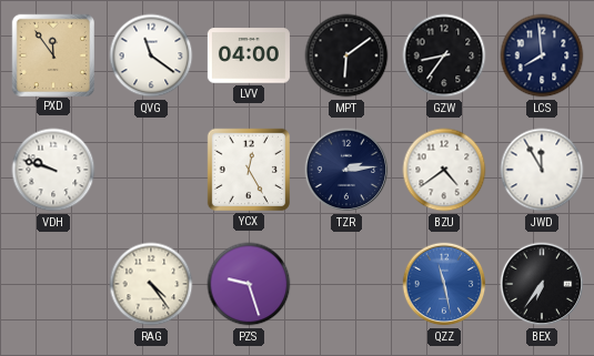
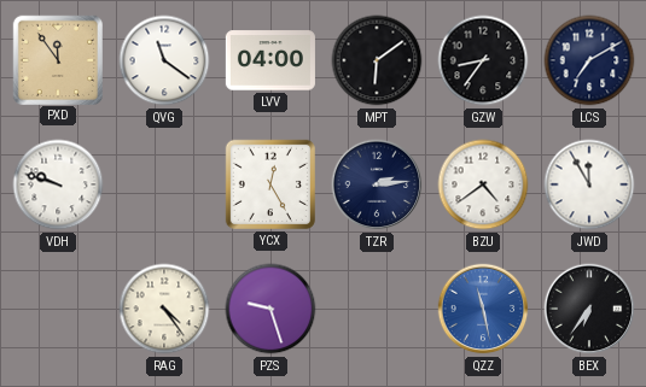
LCS: 7:59 -> 7:10 (589, 60)
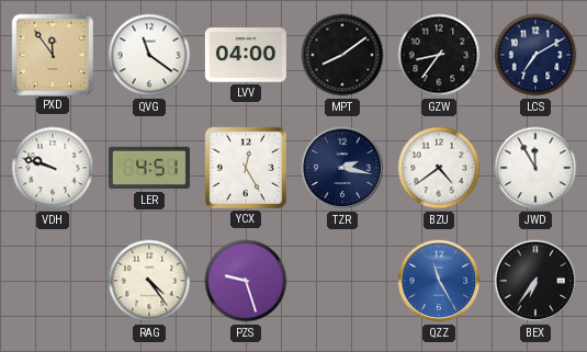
MPT: 6:09 -> 8:09 (342, 55)
LER: none -> 4:51 (149, 168)
TZR: 2:14 -> 2:17 (342, 168)
QZZ: 11:28 -> 11:25 (439, 281)
